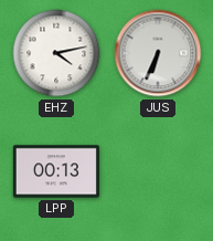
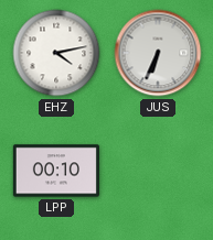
LPP: 00:13 -> 00:10 (56, 171)
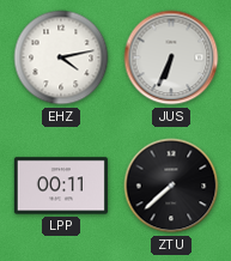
LPP: 00:10 -> 00:11 (61, 186)
ZTU: none -> 7:38 (171, 186)
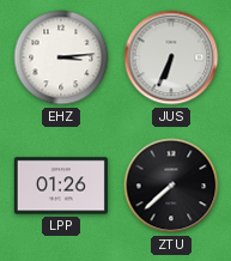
EHZ: 4:13 -> 3:14 (61, 57)
LPP: 00:11 -> 01:26 (61, 186)
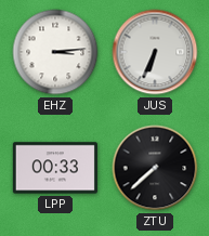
LPP: 01:26 -> 00:33 (55, 168)
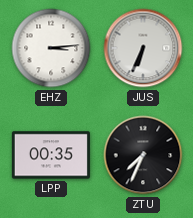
LPP: 00:33 -> 00:35 (51, 155)
ZTU: 7:38 -> 7:34 (143, 155)
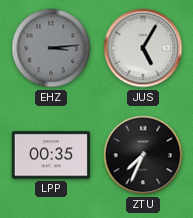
EHZ dial: white -> grey (51, 48)
JUS: 6:34 -> 5:05 (143, 48)
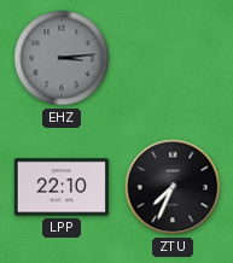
JUS: 5:05 -> none (143, 48)
LPP: 00:35 -> 22:10 (62, 187)
